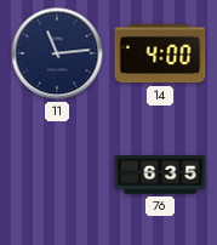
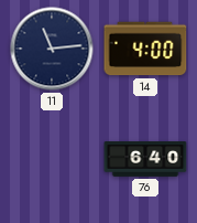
76: 6:35 -> 6:40 (145, 159)
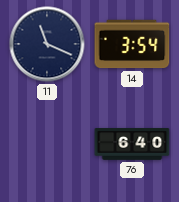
11: 11:14 -> 11:19 (47, 44)
14: 4:00 -> 3:54 (132, 44)
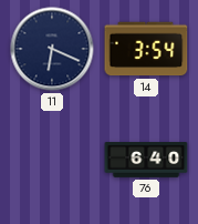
11: 11:19 -> 6:19 (52, 49)
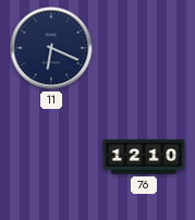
14: 3:54 -> none (146, 49)
76: 6:40 -> 12:10 (144, 157)
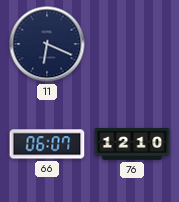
66: none -> 06:07 (47, 144)
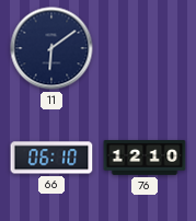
11: 6:19 -> 6:09 (51, 48)
66: 06:07 -> 06:10 (51, 158)
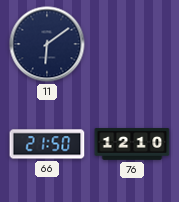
66: 06:10 -> 21:50 (47, 144)
